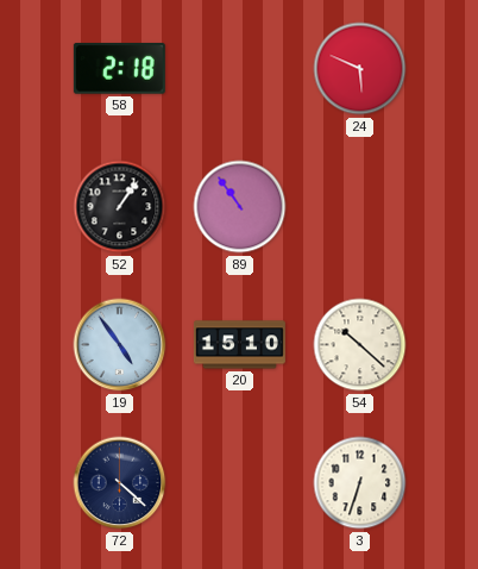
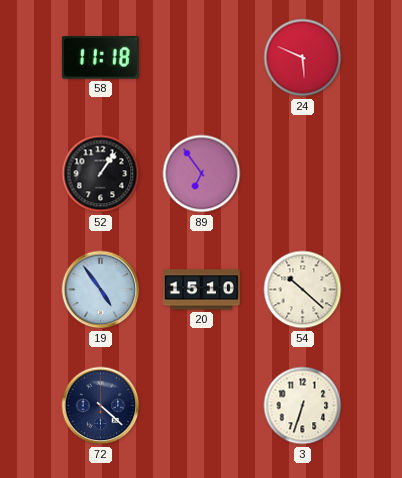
58: 2:18 -> 11:18 (100, 58)
89: 10:54 -> 6:54 (202, 174)
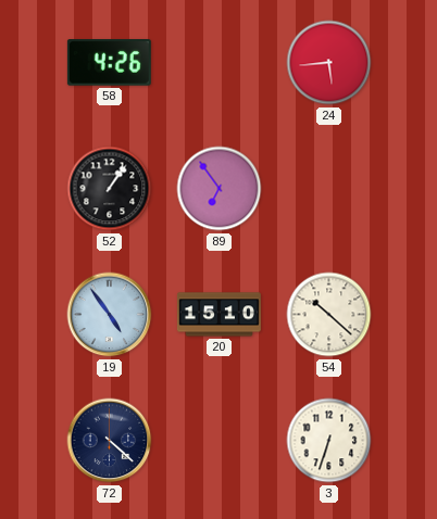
58: 11:18 -> 4:26 (109, 63)
24: 5:49 -> 5:44 (329, 63)
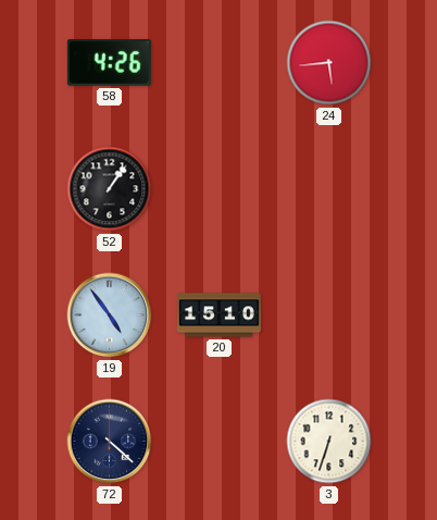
89: 6:54 -> none (220, 189)
54: 10:22 -> none (329, 315)
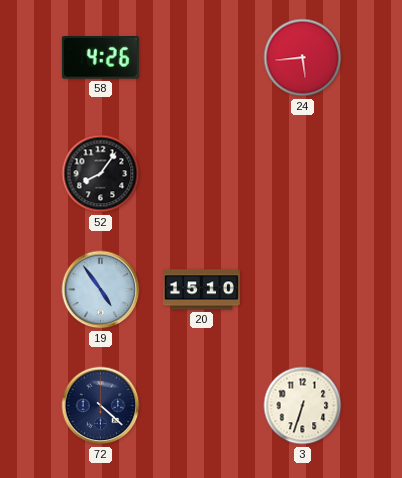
52: 1:06 -> 8:06 (101, 174)
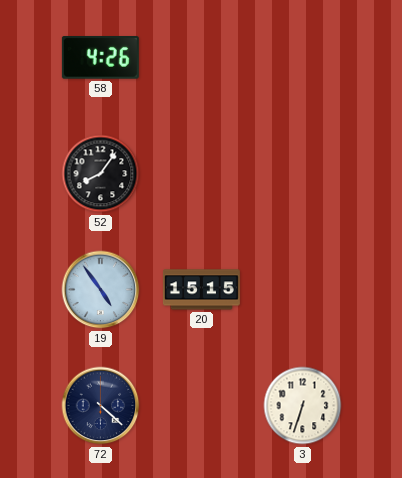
24: 5:44 -> none (303, 58)
20: 15:10 -> 15:15 (201, 290)
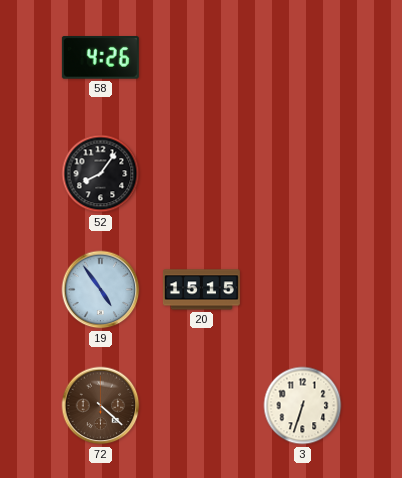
72 dial: navy -> brown (101, 406)
